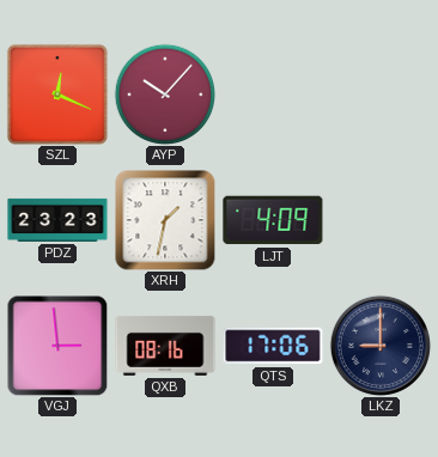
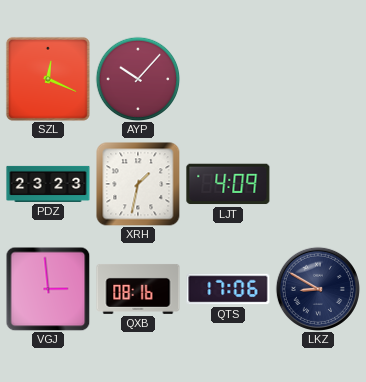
LKZ: 9:00 -> 8:50 (318, 289)
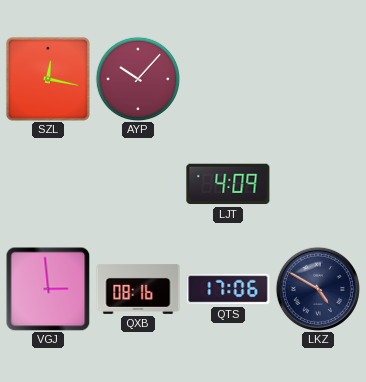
SZL: 12:19 -> 12:17 (48, 79)
PDZ: 23:23 -> none (48, 184)
XRH: 1:32 -> none (138, 184)
LKZ: 8:50 -> 4:50 (318, 289)
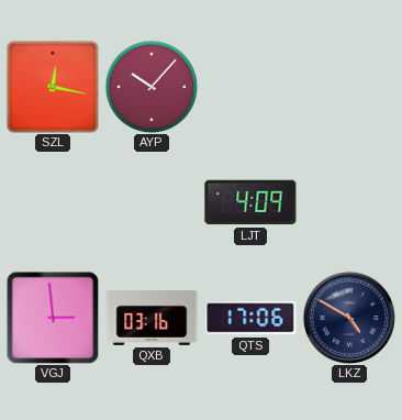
QXB: 08:16 -> 03:16 (152, 318)
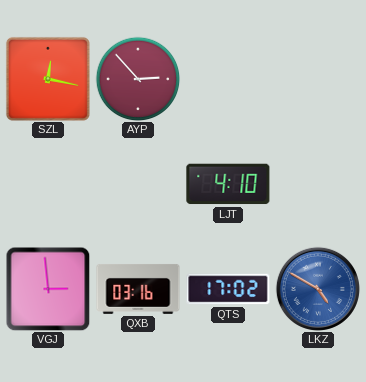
AYP: 10:07 -> 2:53 (138, 79)
LJT: 4:09 -> 4:10 (228, 184)
QTS: 17:06 -> 17:02 (228, 289)
LKZ dial: navy -> blue (318, 289)
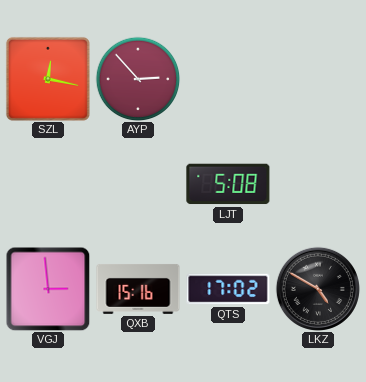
LJT: 4:10 -> 5:08 (228, 184)
QXB: 03:16 -> 15:16 (138, 289)
LKZ dial: blue -> black (318, 289)
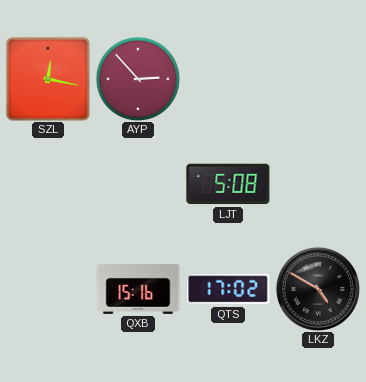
VGJ: 2:59 -> none (48, 289)
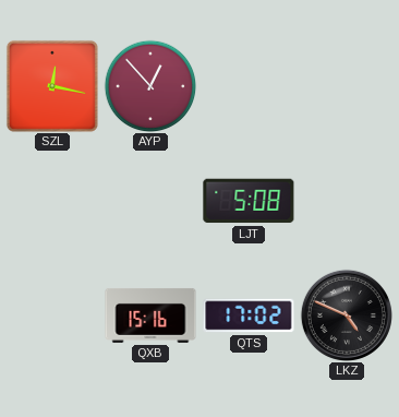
AYP: 2:53 -> 12:53 (150, 86)
LKZ: 4:50 -> 4:49 (347, 315)
